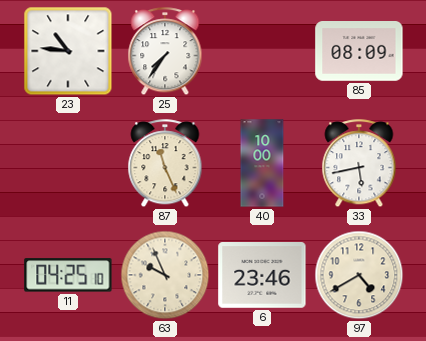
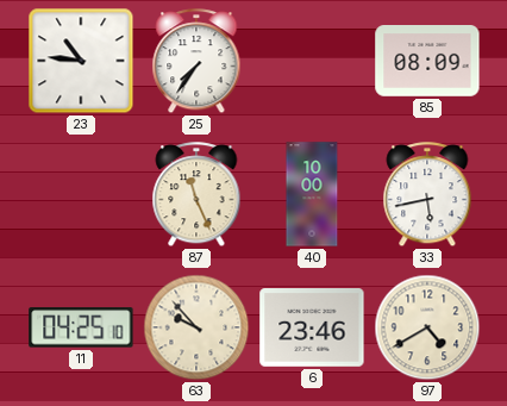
63: 9:56 -> 9:53 (196, 327)
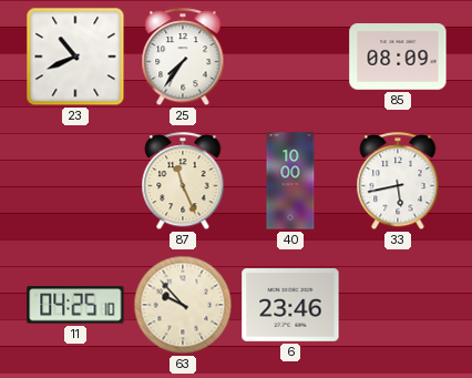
23: 10:46 -> 10:41 (75, 57)
97: 4:40 -> none (427, 327)
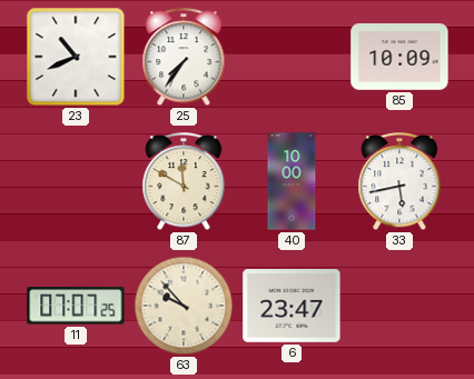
85: 08:09 -> 10:09 (399, 58)
87: 11:26 -> 11:50 (184, 182)
11: 04:25 -> 07:07 (76, 306)
6: 23:46 -> 23:47 (292, 307)
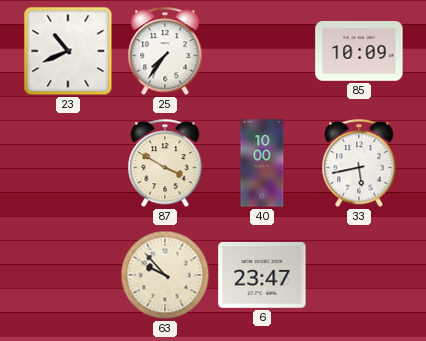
87: 11:50 -> 3:50 (165, 164)
11: 07:07 -> none (76, 306)
